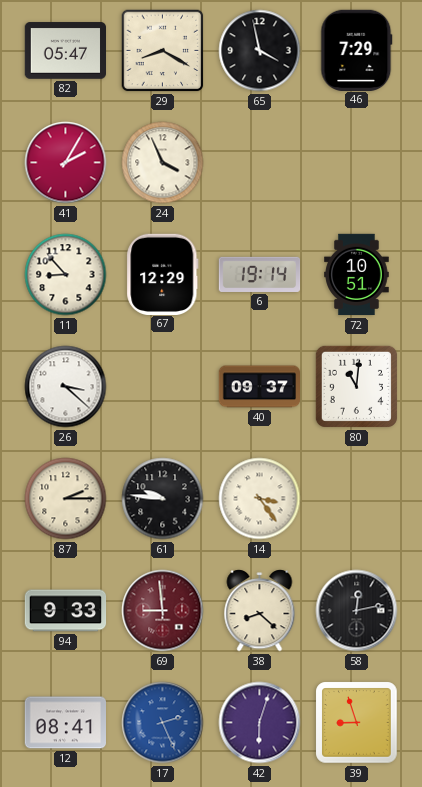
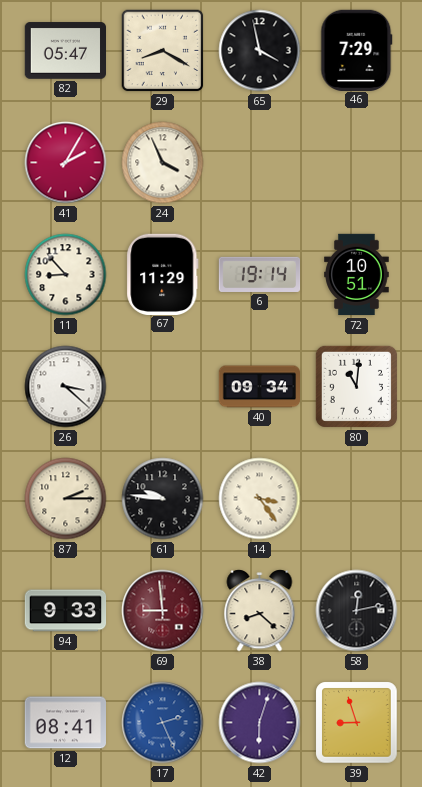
67: 12:29 -> 11:29 (163, 274)
40: 09:37 -> 09:34 (260, 387)
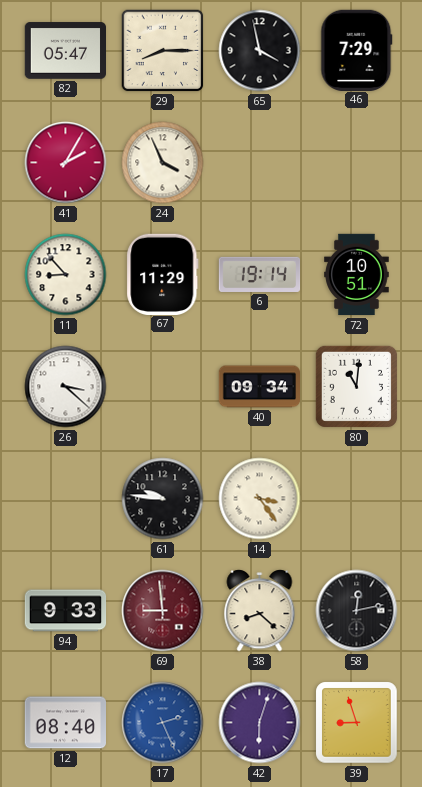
29: 8:20 -> 8:15 (163, 51)
87: 2:15 -> none (66, 499)
12: 08:41 -> 08:40 (65, 723)
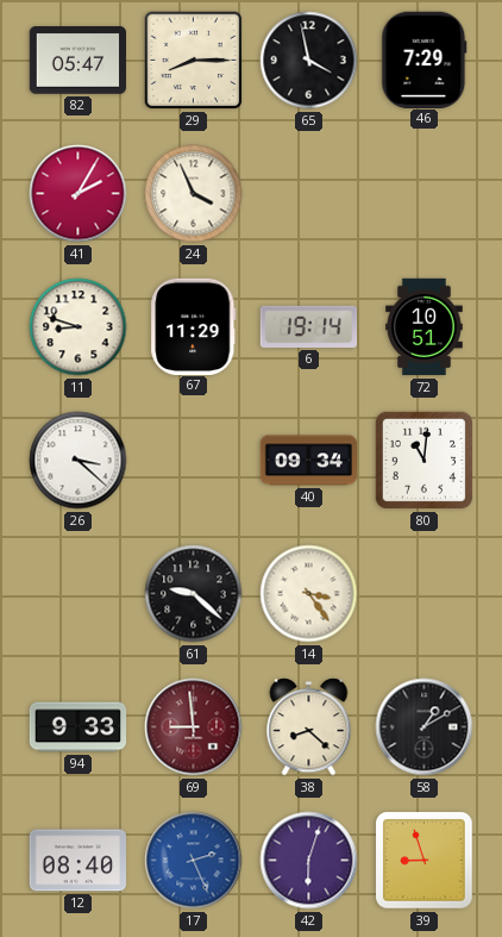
11: 8:53 -> 8:48 (79, 327)
61: 9:46 -> 9:22 (194, 594)
58: 12:13 -> 1:10 (425, 727)
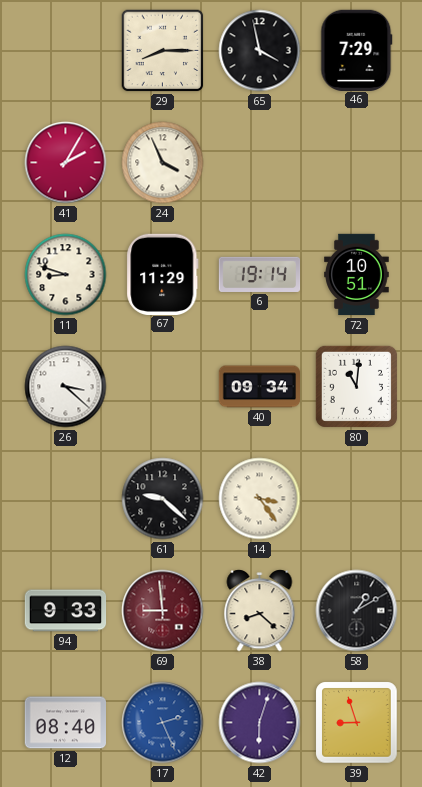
82: 05:47 -> none (77, 61)
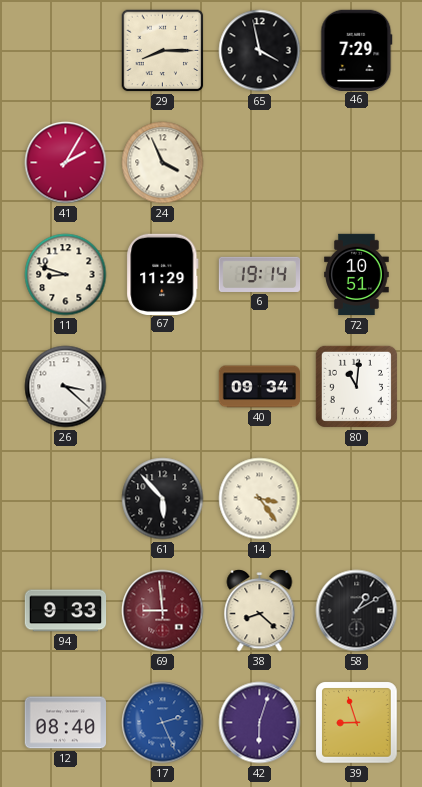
61: 9:22 -> 5:53 (163, 499)
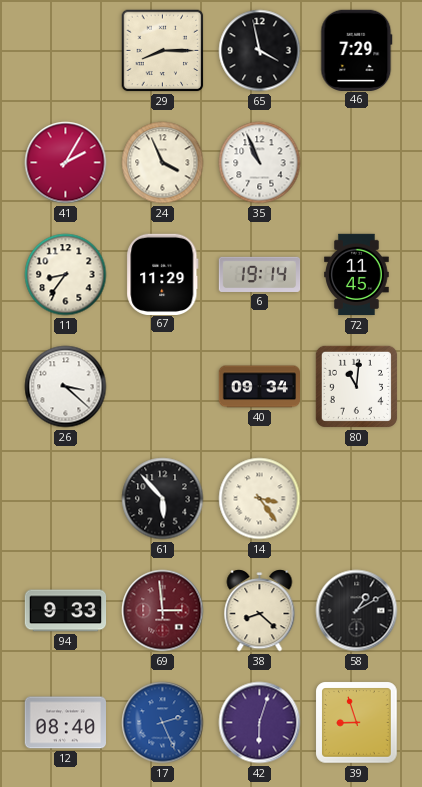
35: none -> 10:56 (260, 163)
11: 8:48 -> 8:36 (66, 275)
72: 10:51 -> 11:45 (357, 275)
69: 8:59 -> 2:59 (163, 611)
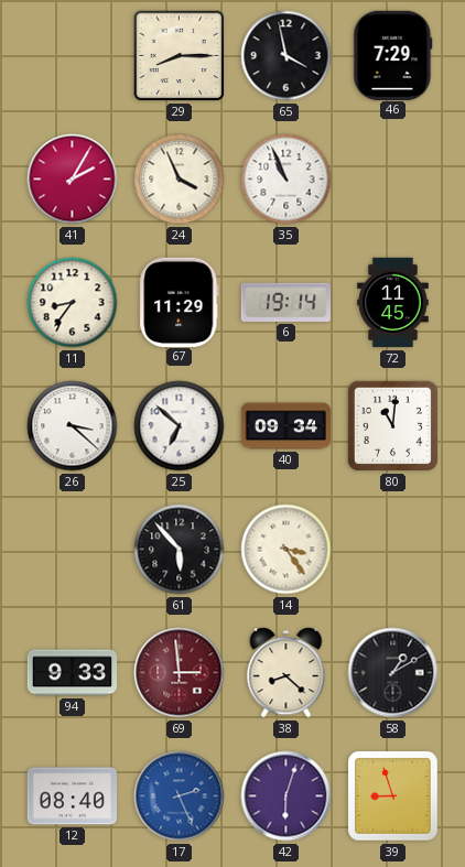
25: none -> 6:52 (180, 426)
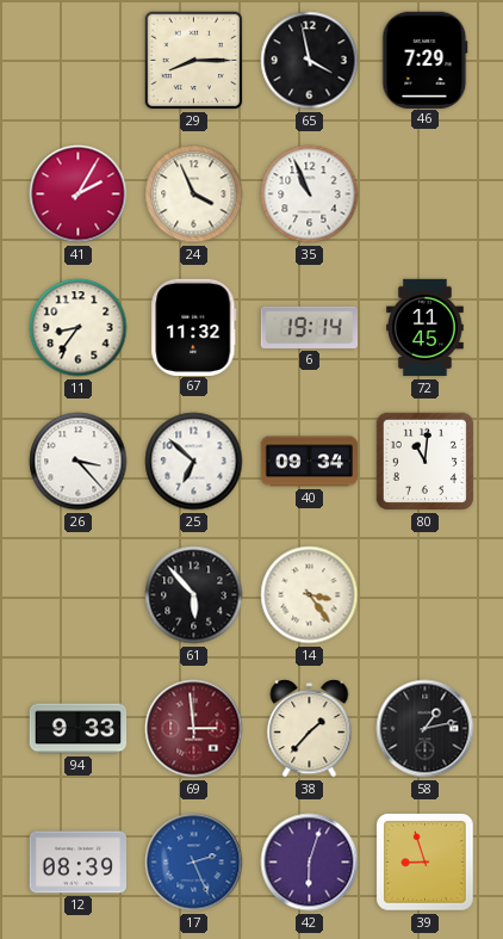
67: 11:29 -> 11:32 (194, 327)
26: 3:22 -> 3:23 (79, 462)
38: 8:22 -> 1:37 (310, 729)
58: 1:10 -> 1:13 (426, 729)
12: 08:40 -> 08:39 (77, 863)
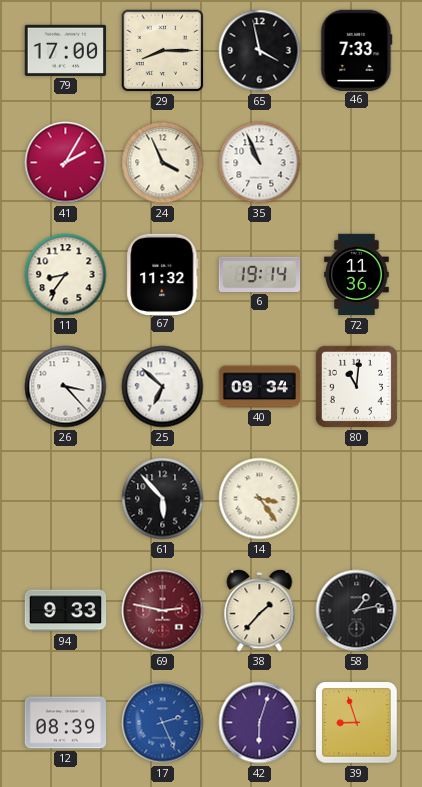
79: none -> 17:00 (65, 50)
46: 7:29 -> 7:33 (357, 50)
72: 11:45 -> 11:36 (357, 275)
69: 2:59 -> 2:47 (163, 611)
